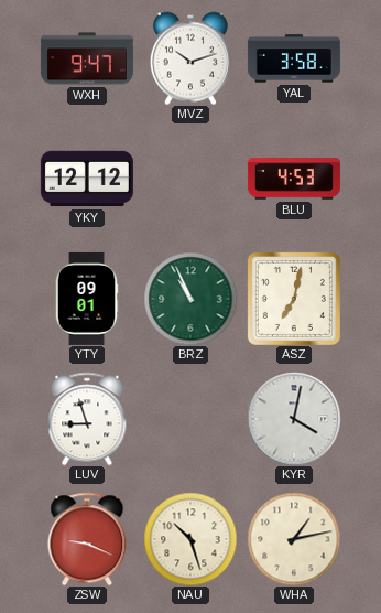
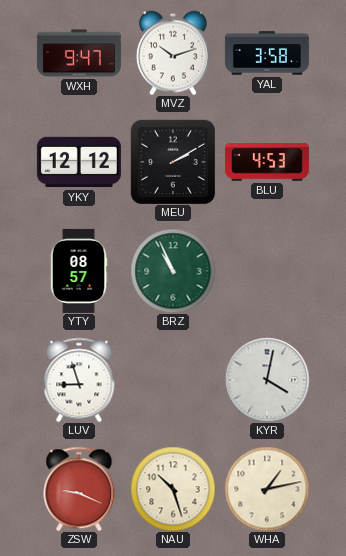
MEU: none -> 2:10 (172, 161)
YTY: 09:01 -> 08:57 (79, 271)
ASZ: 7:02 -> none (294, 299)
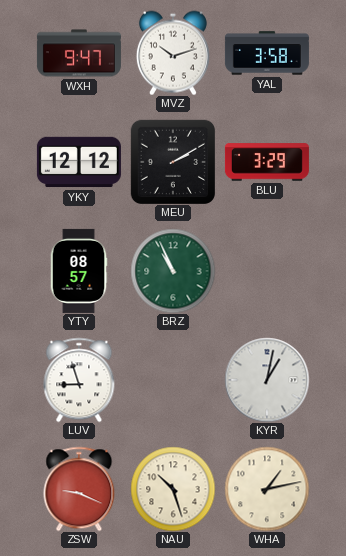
BLU: 4:53 -> 3:29 (267, 162)
KYR: 4:02 -> 1:02 (267, 380)
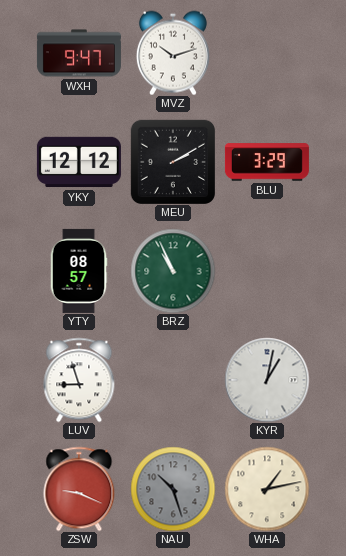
YAL: 3:58 -> none (267, 53)
NAU dial: cream -> grey (173, 489)
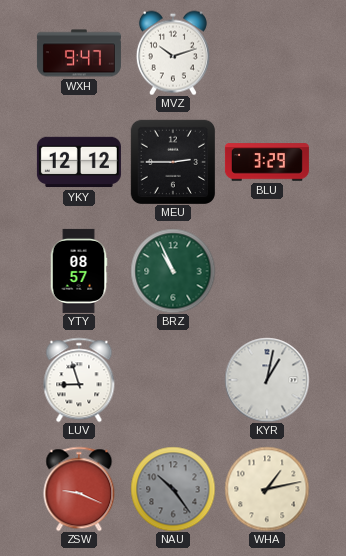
MEU: 2:10 -> 2:45 (172, 161)
NAU: 10:27 -> 10:24 (173, 489)
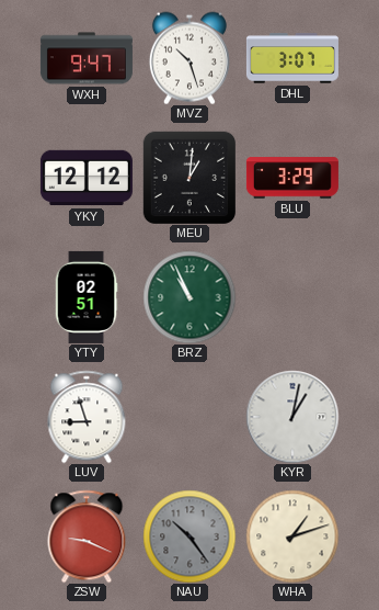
MVZ: 10:12 -> 10:27 (190, 58)
DHL: none -> 3:07 (292, 58)
MEU: 2:45 -> 1:01 (188, 177)
YTY: 08:57 -> 02:51 (87, 297)
WHA: 1:13 -> 1:12 (292, 536)
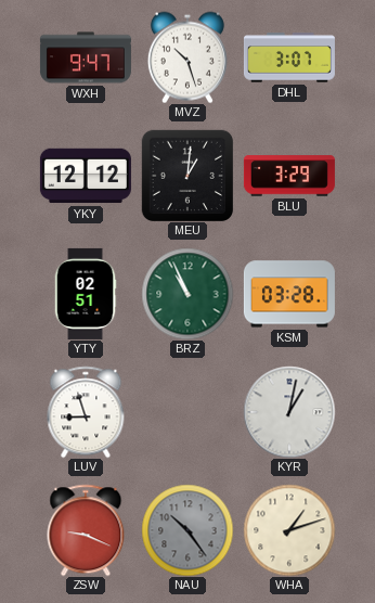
KSM: none -> 03:28 (289, 294)
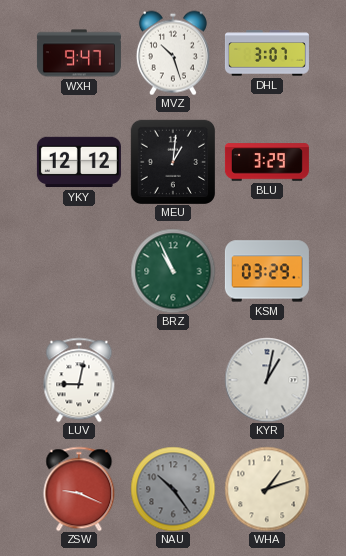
YTY: 02:51 -> none (86, 294)
KSM: 03:28 -> 03:29 (267, 271)
LUV: 8:57 -> 9:02 (79, 380)
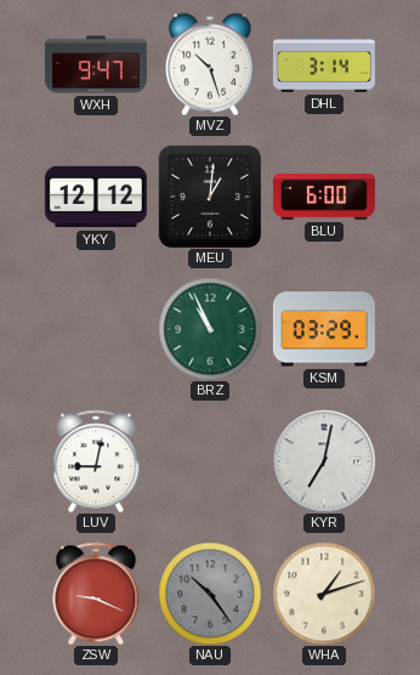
DHL: 3:07 -> 3:14 (324, 64)
BLU: 3:29 -> 6:00 (324, 197)
KYR: 1:02 -> 7:02 (324, 461)
